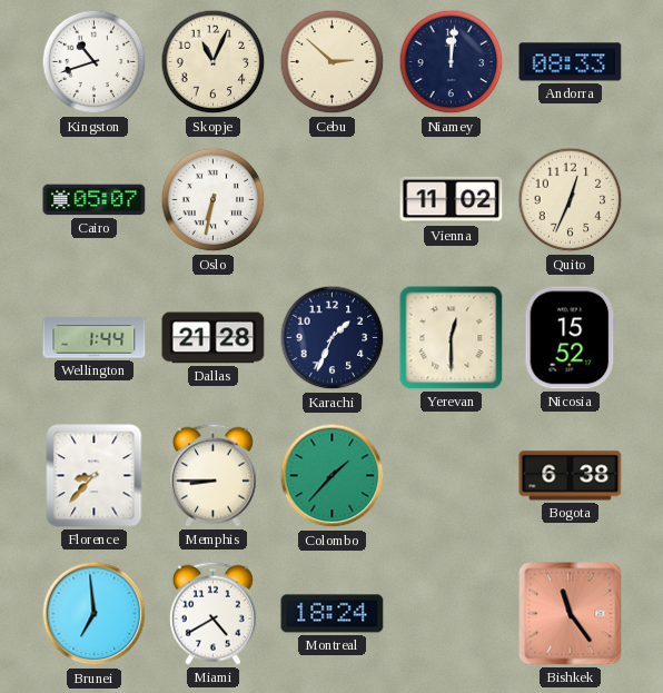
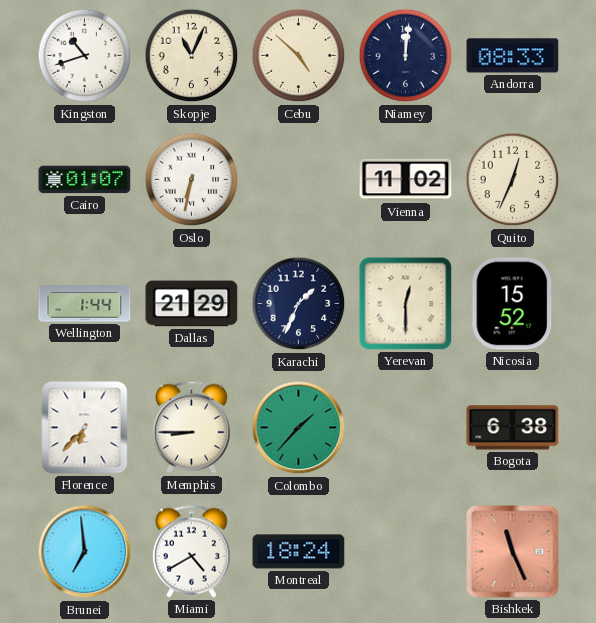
Cebu: 2:52 -> 4:52 (299, 56)
Cairo: 05:07 -> 01:07 (85, 180)
Dallas: 21:28 -> 21:29 (192, 304)
Florence: 8:37 -> 6:37 (85, 428)
Bishkek: 11:24 -> 11:26 (513, 552)
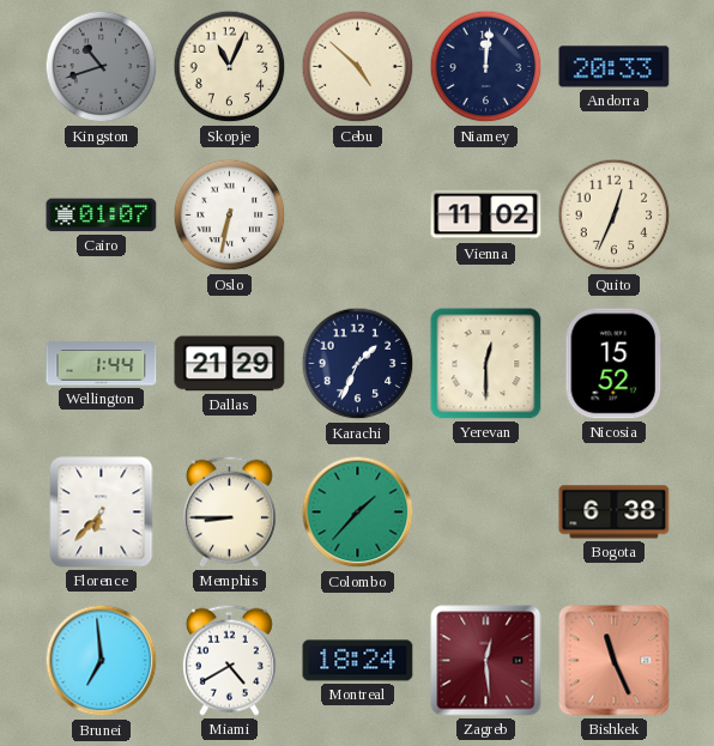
Kingston dial: white -> grey (102, 67)
Andorra: 08:33 -> 20:33 (615, 67)
Zagreb: none -> 12:29 (486, 661)
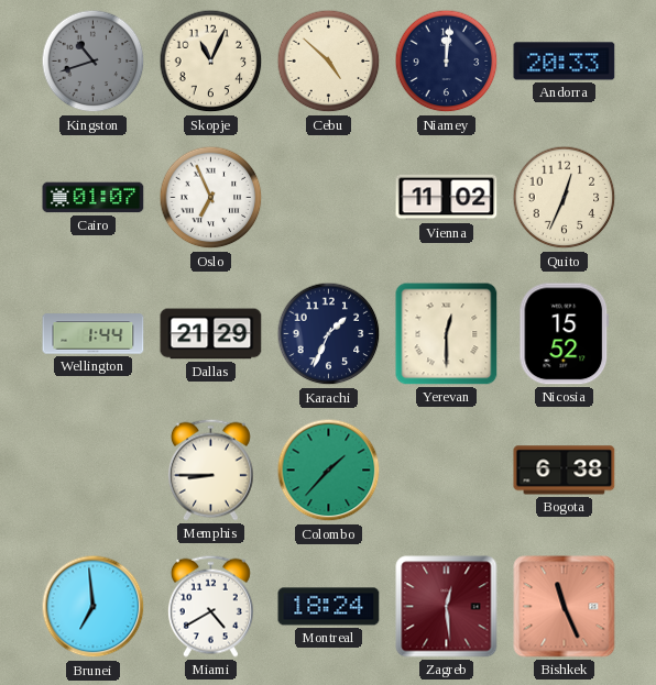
Oslo: 6:32 -> 6:56 (211, 198)
Florence: 6:37 -> none (102, 513)
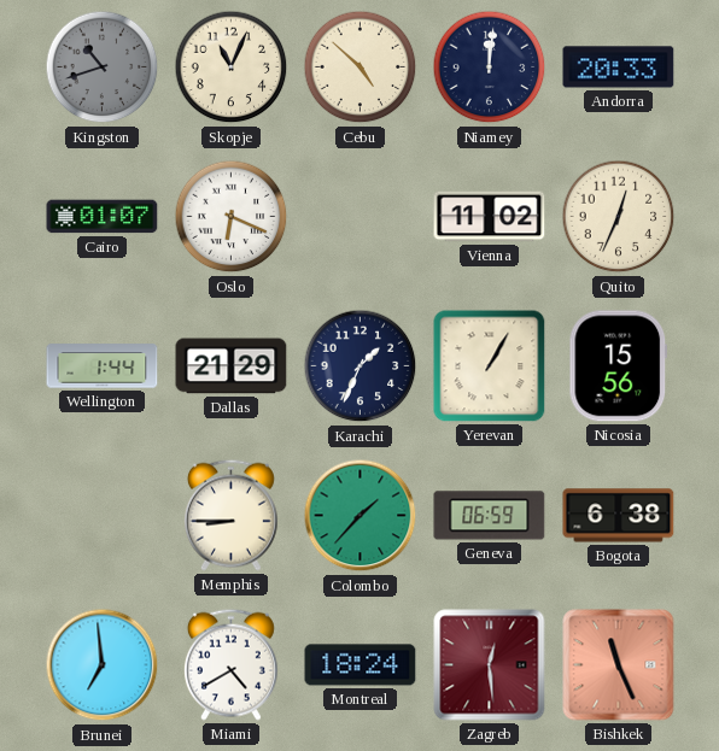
Oslo: 6:56 -> 6:19 (232, 217)
Yerevan: 12:30 -> 1:05 (490, 366)
Nicosia: 15:52 -> 15:56 (619, 366)
Geneva: none -> 06:59 (490, 516)
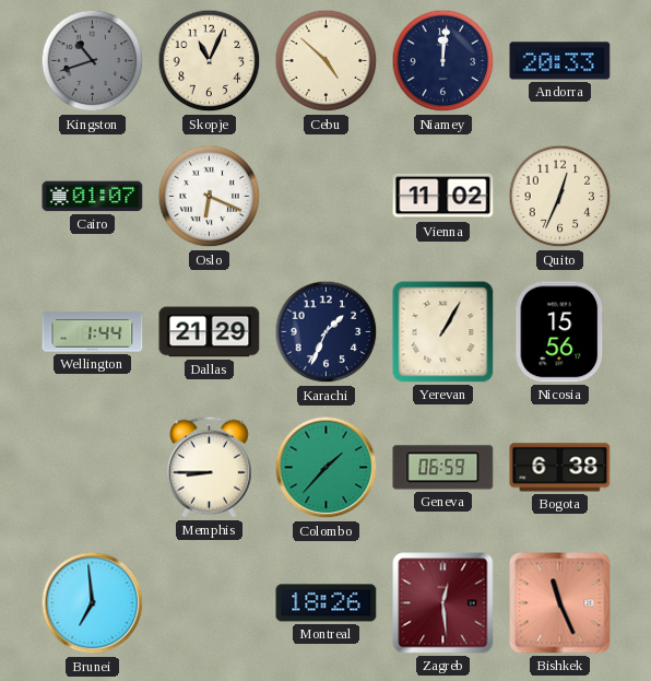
Miami: 4:40 -> none (230, 664)
Montreal: 18:24 -> 18:26 (327, 603)
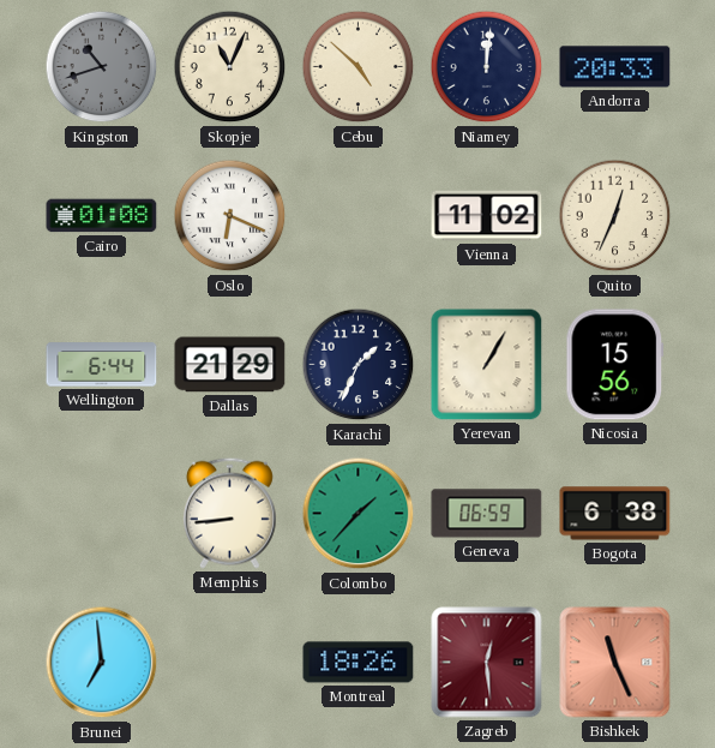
Cairo: 01:07 -> 01:08 (102, 216)
Wellington: 1:44 -> 6:44 (102, 365)
Memphis: 8:45 -> 8:44 (229, 513)
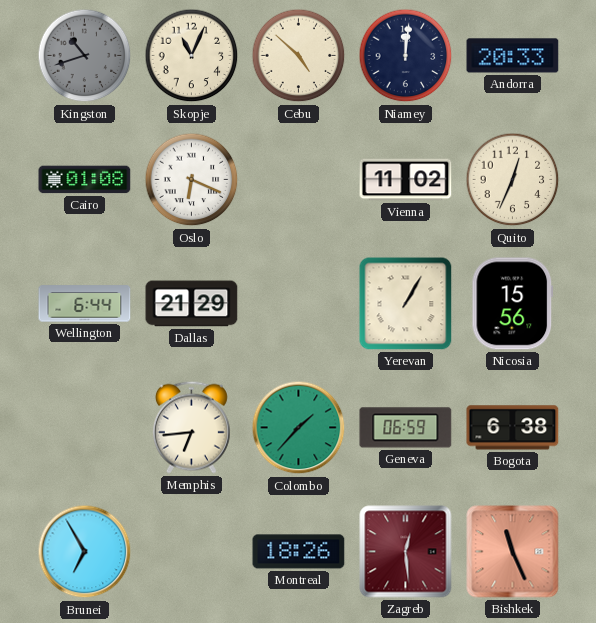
Karachi: 1:34 -> none (359, 365)
Memphis: 8:44 -> 6:44 (191, 427)
Brunei: 6:59 -> 6:55 (85, 552)
